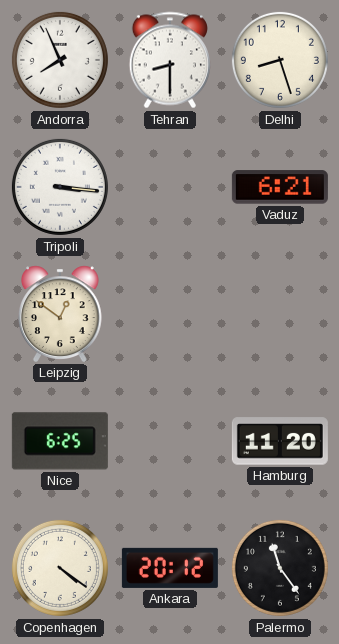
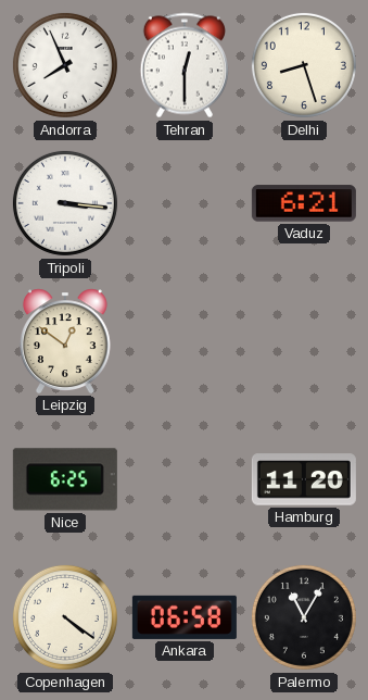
Tehran: 8:30 -> 12:30 (185, 65)
Ankara: 20:12 -> 06:58 (185, 617)
Palermo: 11:24 -> 11:05 (304, 617)
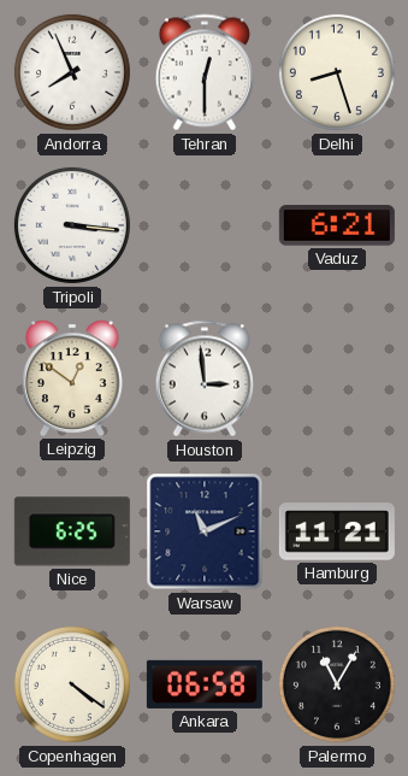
Houston: none -> 2:59 (205, 378)
Warsaw: none -> 11:11 (205, 531)
Hamburg: 11:20 -> 11:21 (337, 531)
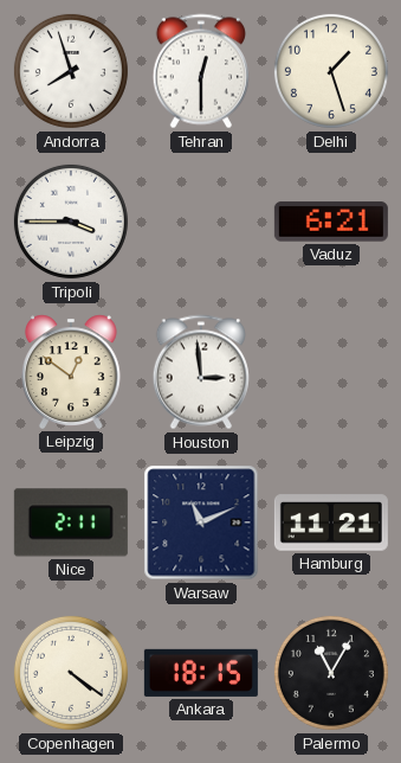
Andorra: 7:56 -> 7:57 (71, 71)
Delhi: 8:27 -> 1:27 (331, 71)
Tripoli: 3:16 -> 3:45 (71, 222)
Nice: 6:25 -> 2:11 (71, 522)
Ankara: 06:58 -> 18:15 (201, 673)
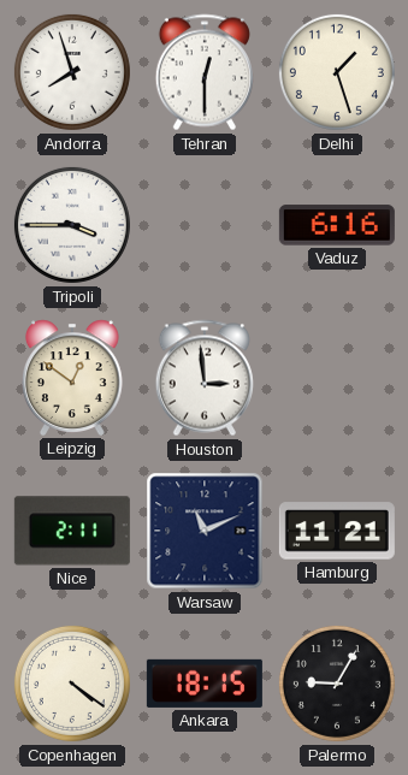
Vaduz: 6:21 -> 6:16 (337, 225)
Palermo: 11:05 -> 9:05 (337, 684)
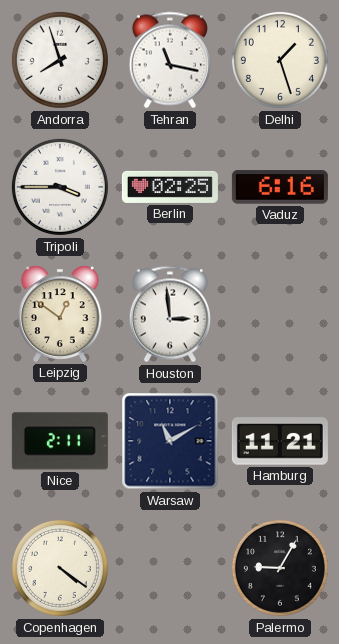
Tehran: 12:30 -> 11:17 (170, 60)
Berlin: none -> 02:25 (170, 187)
Warsaw: 11:11 -> 11:10 (170, 441)
Ankara: 18:15 -> none (205, 684)
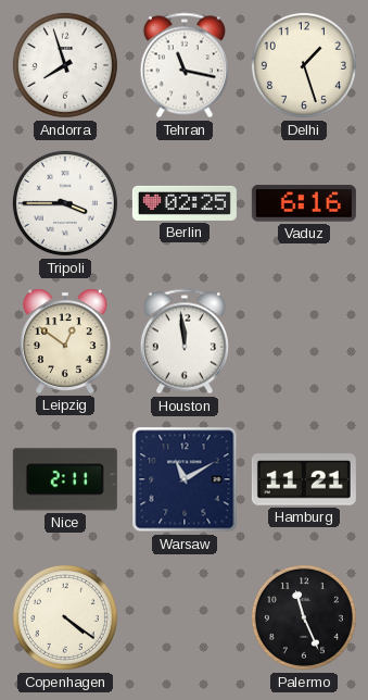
Houston: 2:59 -> 11:59 (185, 341)
Palermo: 9:05 -> 11:26 (304, 617)
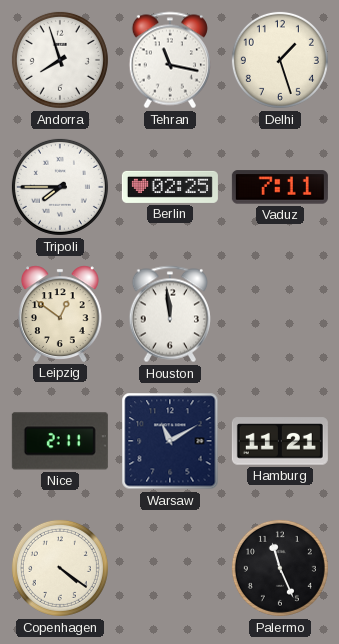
Tripoli: 3:45 -> 7:45 (60, 187)
Vaduz: 6:16 -> 7:11 (280, 187)
